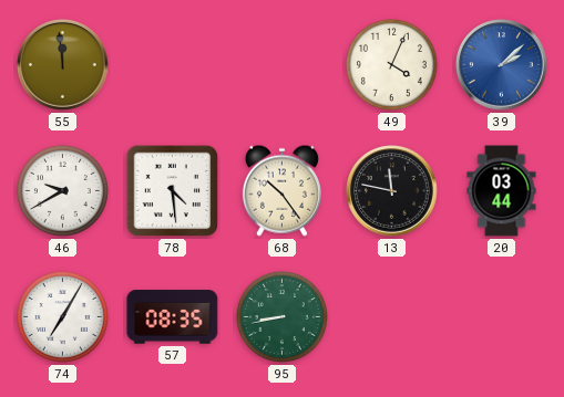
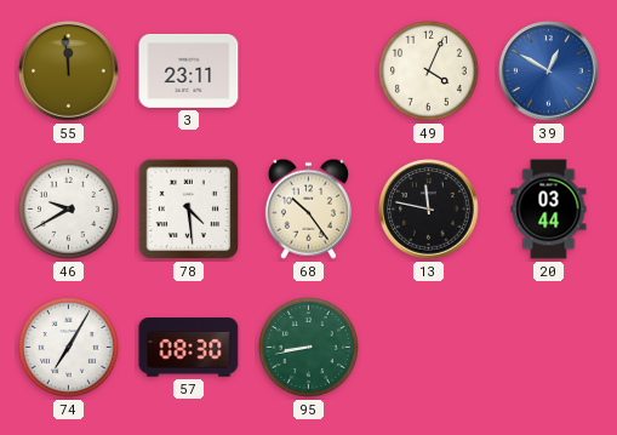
3: none -> 23:11 (189, 70)
39: 2:08 -> 12:50 (549, 71)
57: 08:35 -> 08:30 (189, 348)
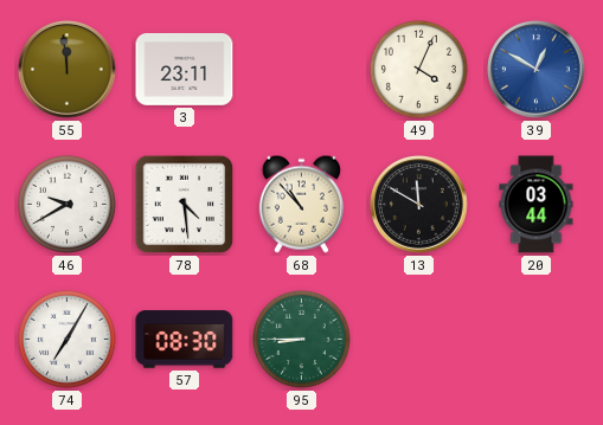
68: 10:24 -> 10:53 (301, 204)
13: 11:47 -> 11:50 (419, 205)
95: 8:43 -> 8:45 (301, 339)
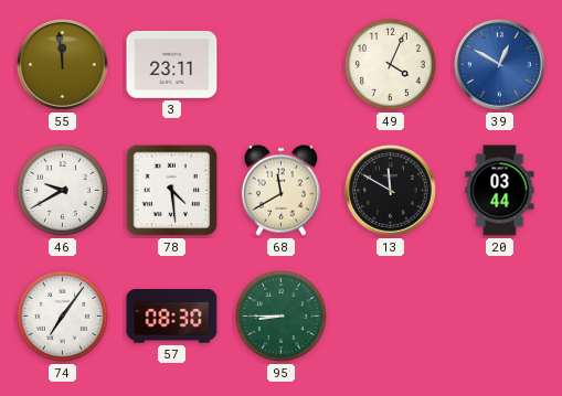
68: 10:53 -> 11:40 (280, 190)
74: 7:05 -> 7:06 (62, 315)
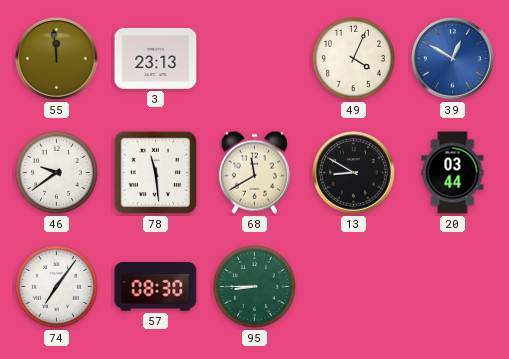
3: 23:11 -> 23:13 (156, 58)
46: 9:40 -> 9:39 (56, 172)
78: 4:29 -> 11:29 (156, 173)
13: 11:50 -> 8:50 (354, 173)
